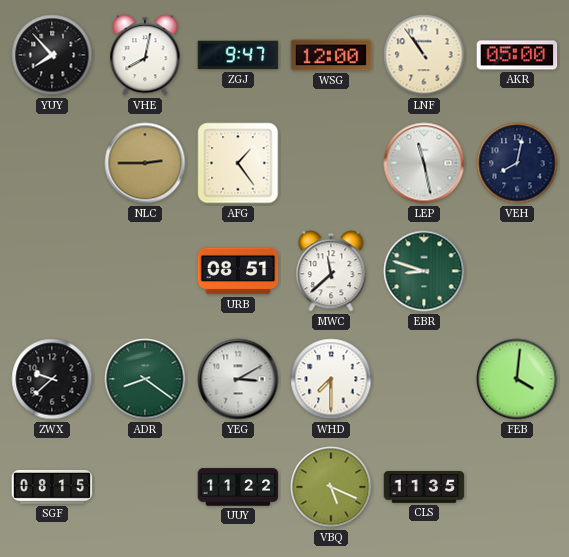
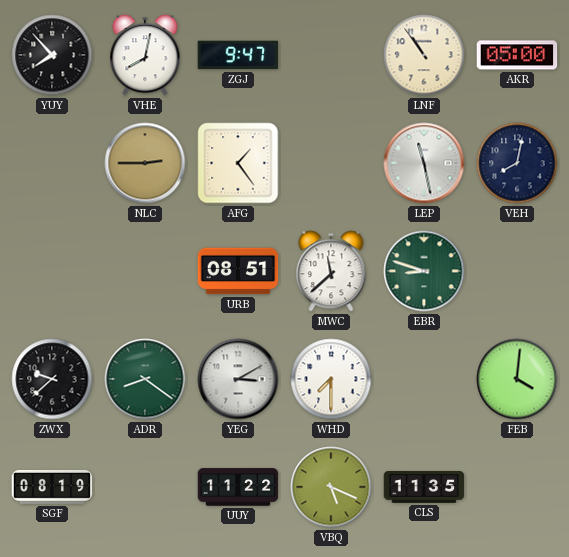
WSG: 12:00 -> none (331, 55)
SGF: 08:15 -> 08:19 (52, 487)
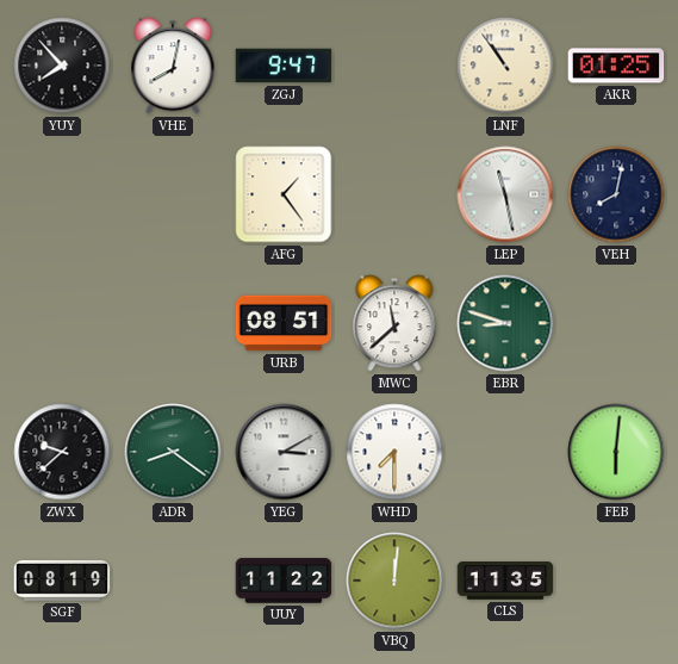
AKR: 05:00 -> 01:25 (616, 66)
NLC: 2:45 -> none (145, 163)
FEB: 4:01 -> 6:01 (616, 452)
VBQ: 5:19 -> 12:01 (394, 581)
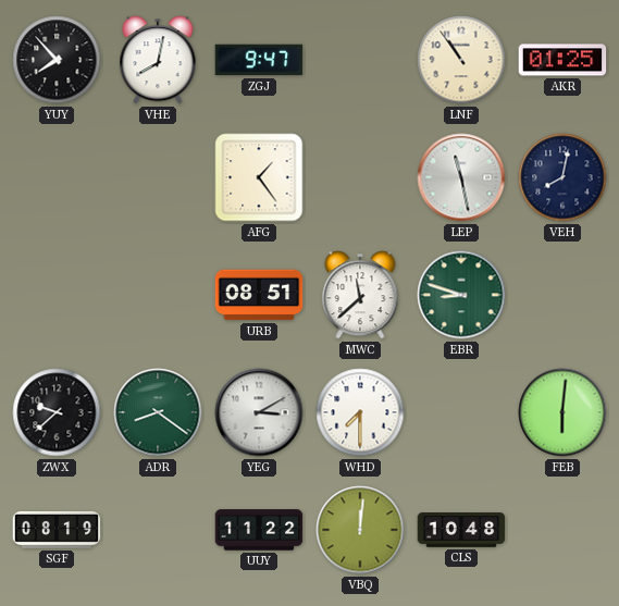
CLS: 11:35 -> 10:48 (461, 531)
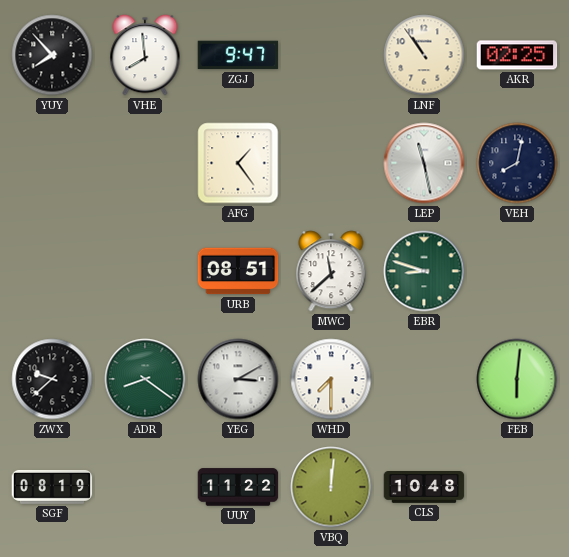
VHE: 8:02 -> 7:59 (145, 55)
AKR: 01:25 -> 02:25 (517, 55)
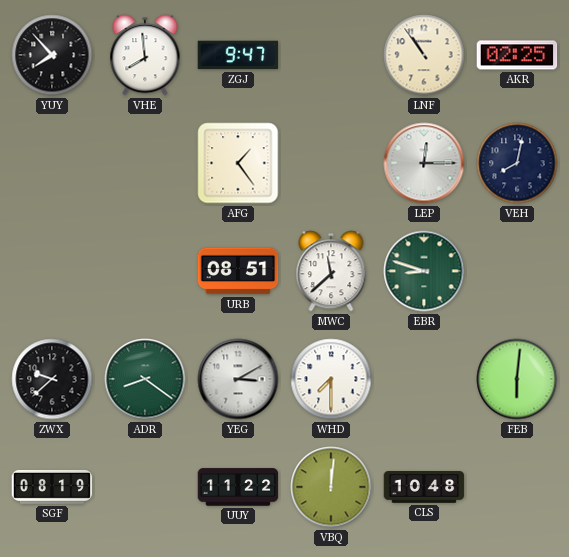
LEP: 11:28 -> 12:15 (424, 163)
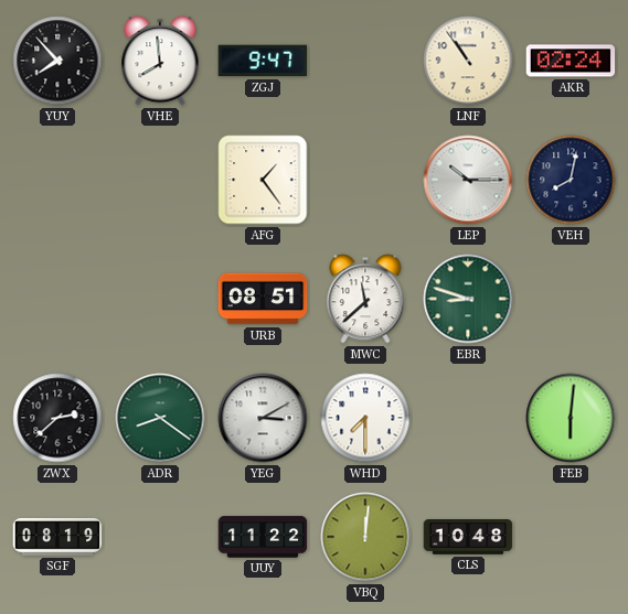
AKR: 02:25 -> 02:24 (571, 61)
LEP: 12:15 -> 10:15 (468, 180)
ZWX: 9:38 -> 2:38 (57, 418)
